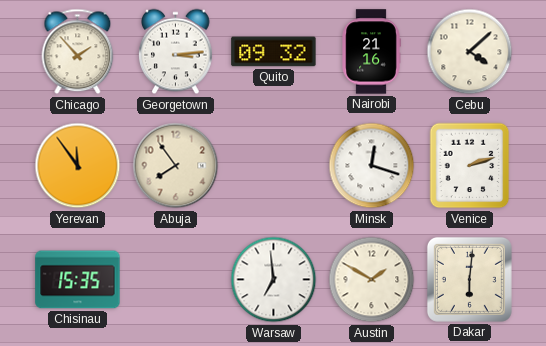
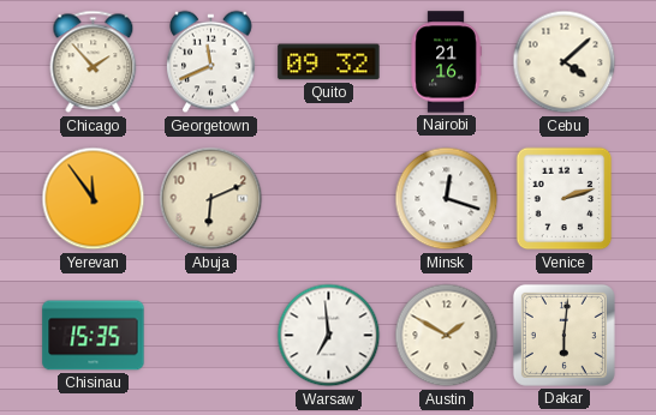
Georgetown: 3:14 -> 11:41 (211, 62)
Abuja: 7:54 -> 6:11 (211, 199)
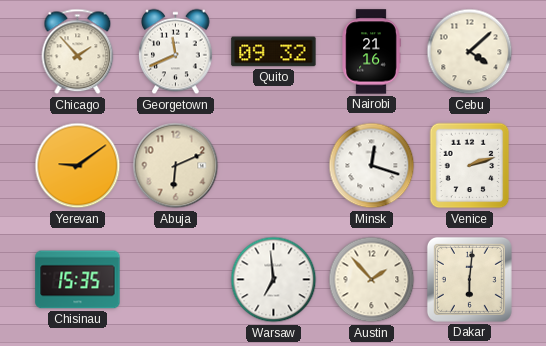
Yerevan: 11:54 -> 9:09 (78, 166)
Austin: 1:50 -> 1:53 (372, 280)
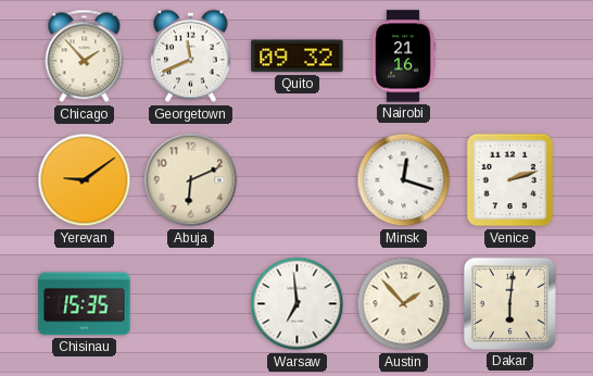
Cebu: 4:08 -> none (470, 52)
